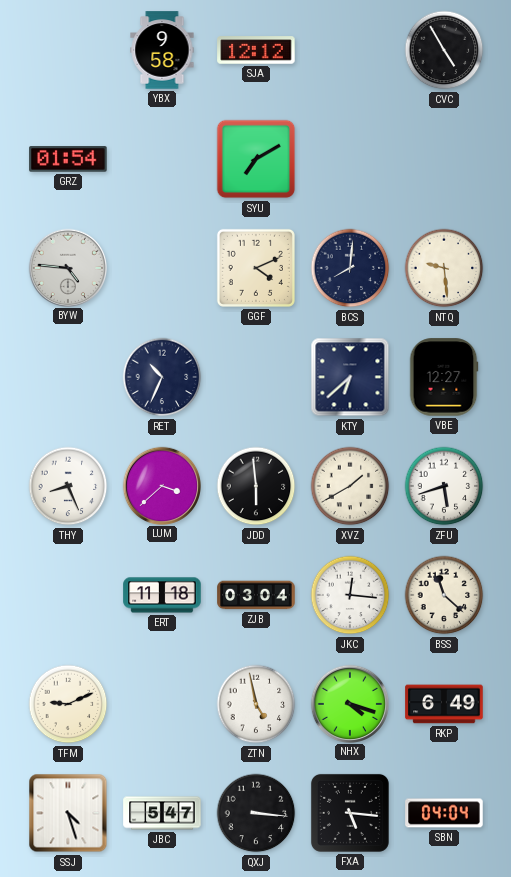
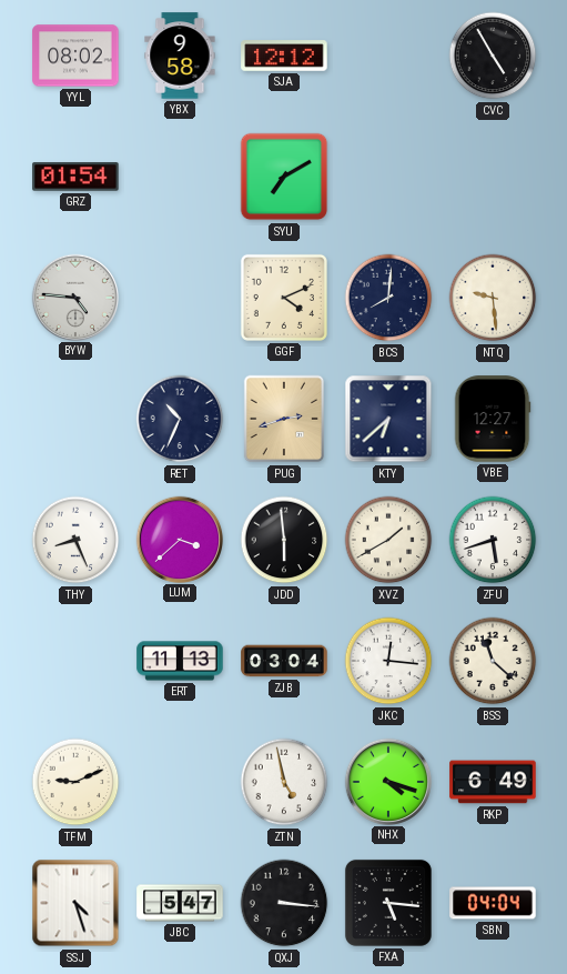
YYL: none -> 08:02 (75, 56)
PUG: none -> 2:42 (284, 419)
ERT: 11:18 -> 11:13 (180, 661)
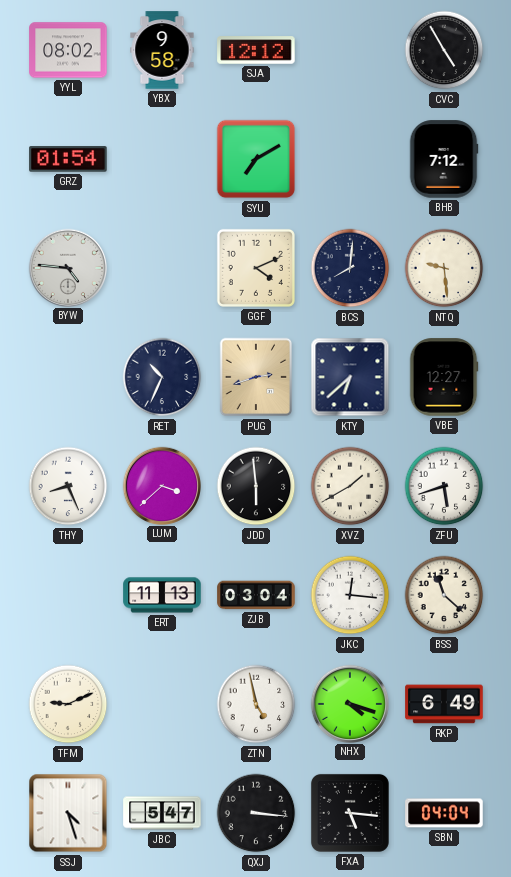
BHB: none -> 7:12 (444, 159)
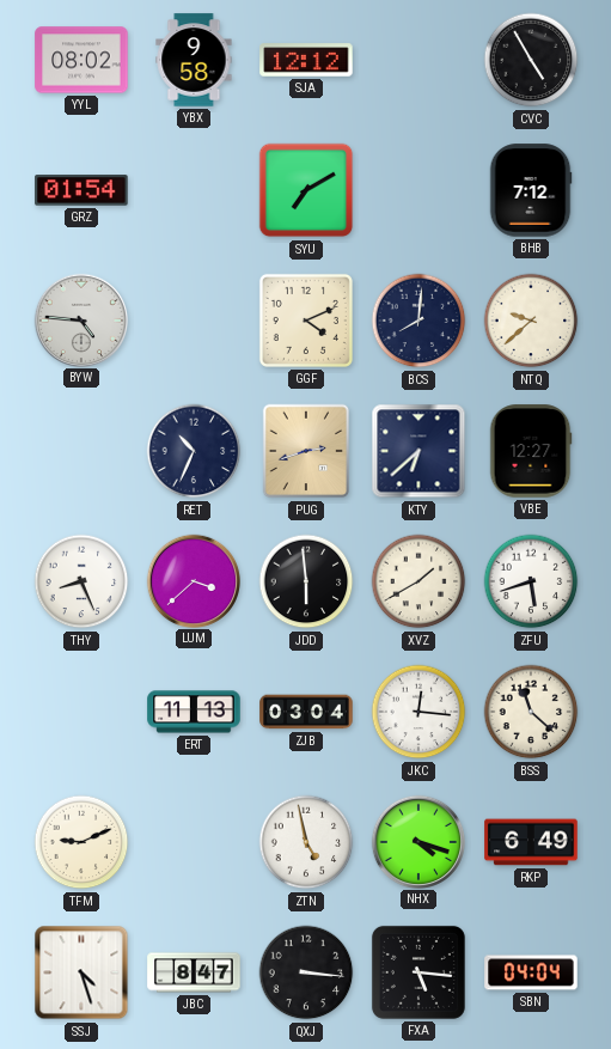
NTQ: 9:29 -> 9:38 (531, 321)
JBC: 5:47 -> 8:47 (194, 972)
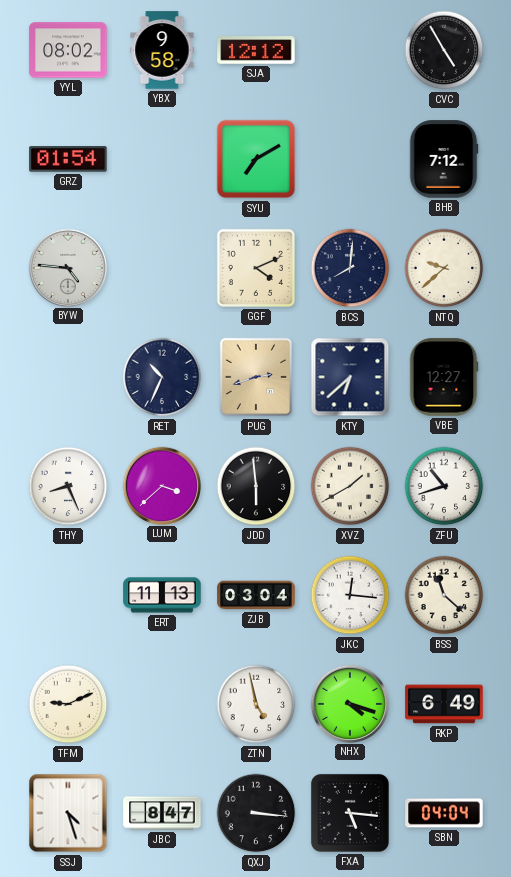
ZFU: 5:42 -> 10:42 (444, 486)
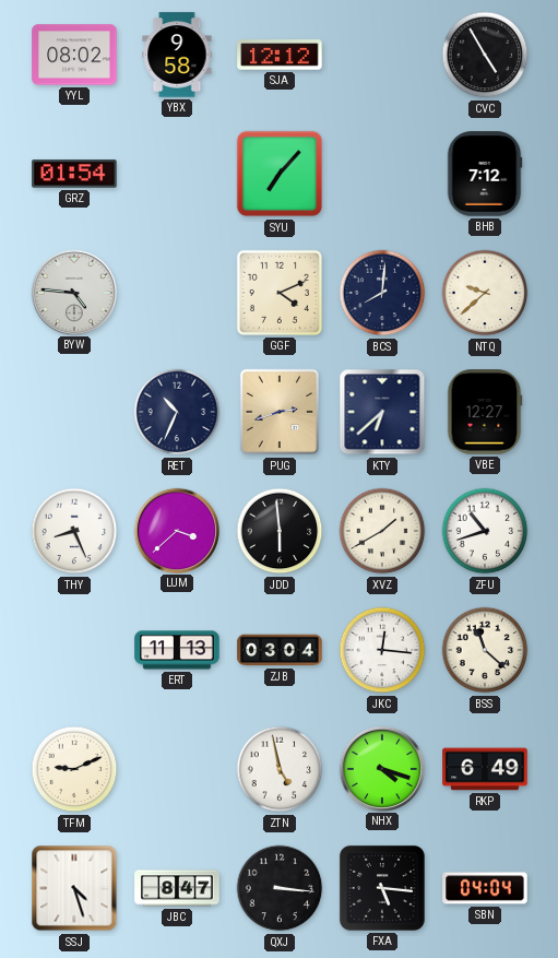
SYU: 7:10 -> 7:07 (280, 174)
